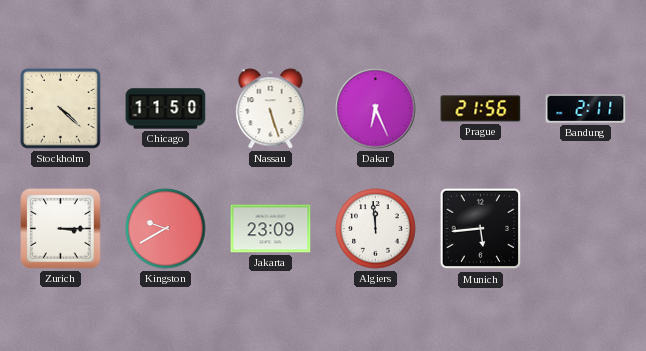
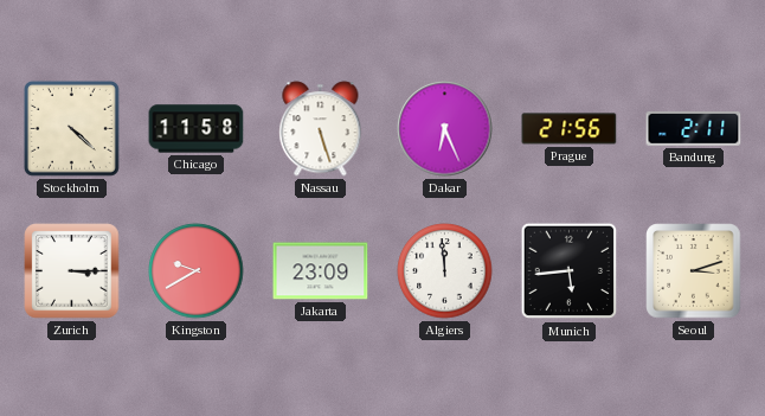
Chicago: 11:50 -> 11:58 (197, 129)
Seoul: none -> 3:12 (694, 271)
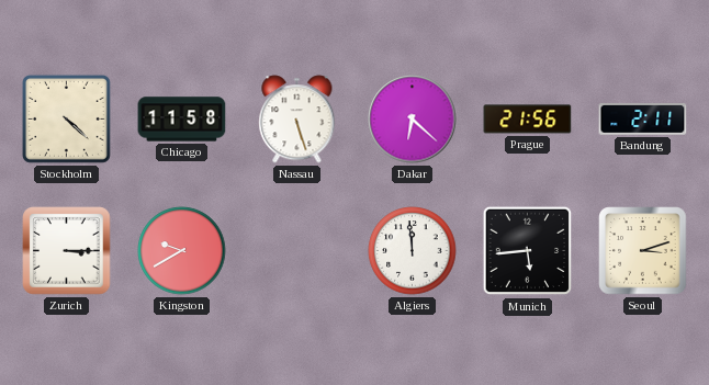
Dakar: 6:26 -> 6:22 (413, 120)
Jakarta: 23:09 -> none (321, 271)
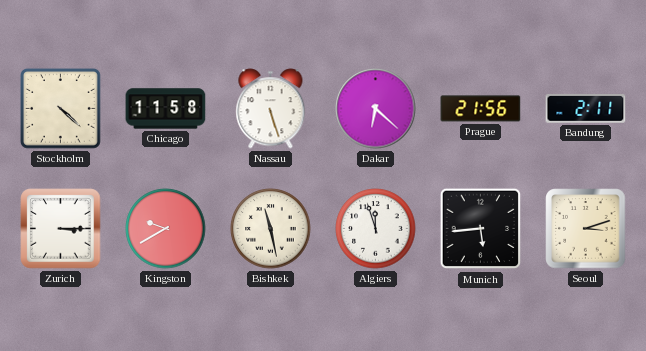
Bishkek: none -> 11:28 (271, 229)
Algiers: 11:59 -> 11:57 (376, 229)
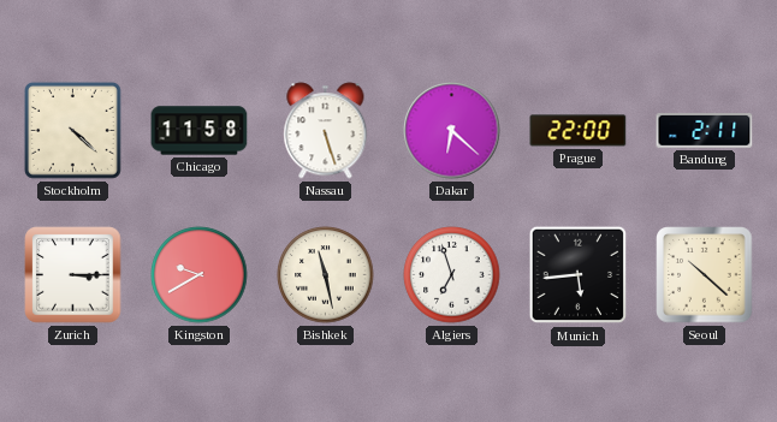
Prague: 21:56 -> 22:00 (579, 131)
Algiers: 11:57 -> 6:57 (452, 275)
Seoul: 3:12 -> 10:22 (705, 275)
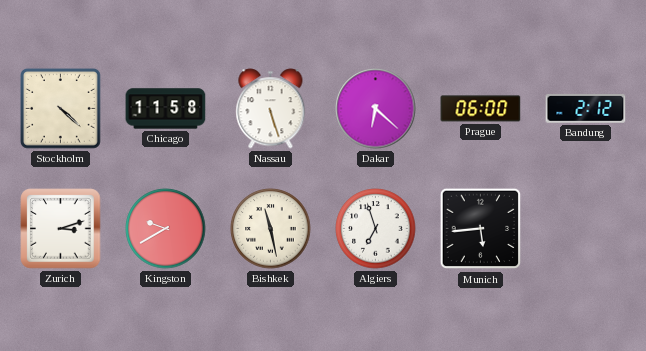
Prague: 22:00 -> 06:00 (481, 109)
Bandung: 2:11 -> 2:12 (586, 109)
Zurich: 3:15 -> 3:12 (61, 229)
Seoul: 10:22 -> none (705, 275)
